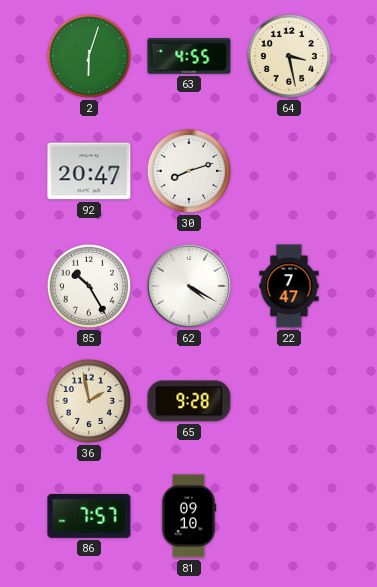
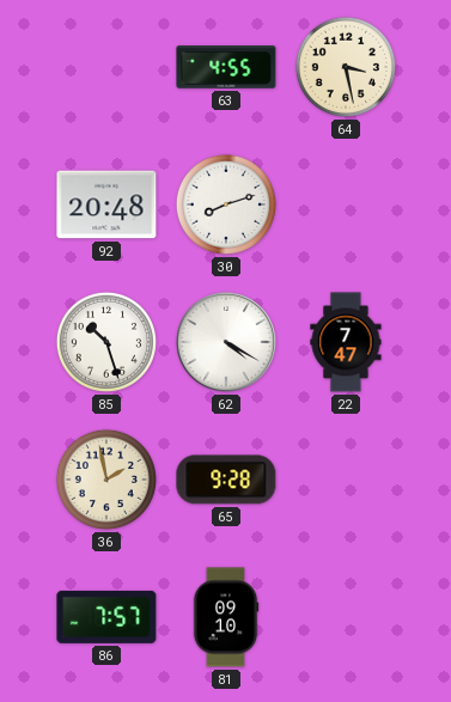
2: 6:03 -> none (89, 56)
92: 20:47 -> 20:48 (106, 205)
85: 10:25 -> 10:27 (106, 342)
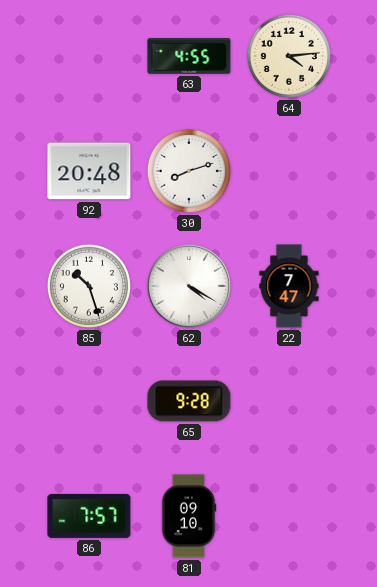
64: 3:28 -> 4:14 (289, 56)
36: 1:58 -> none (106, 480)
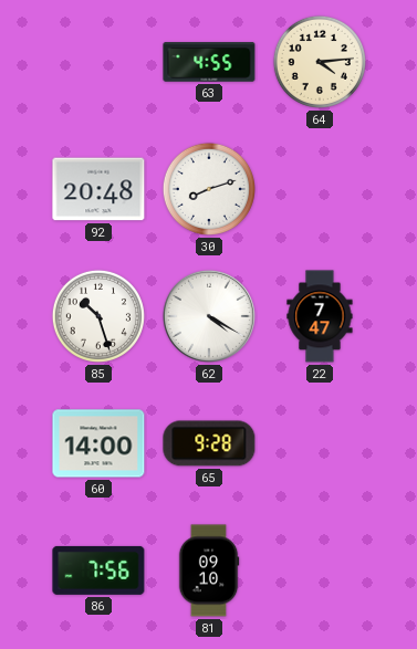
60: none -> 14:00 (98, 443)
86: 7:57 -> 7:56 (98, 571)
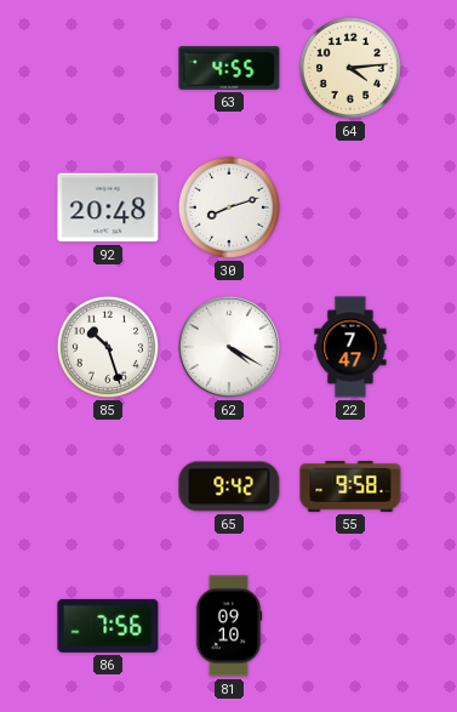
60: 14:00 -> none (98, 443)
65: 9:28 -> 9:42 (229, 486)
55: none -> 9:58 (350, 486)
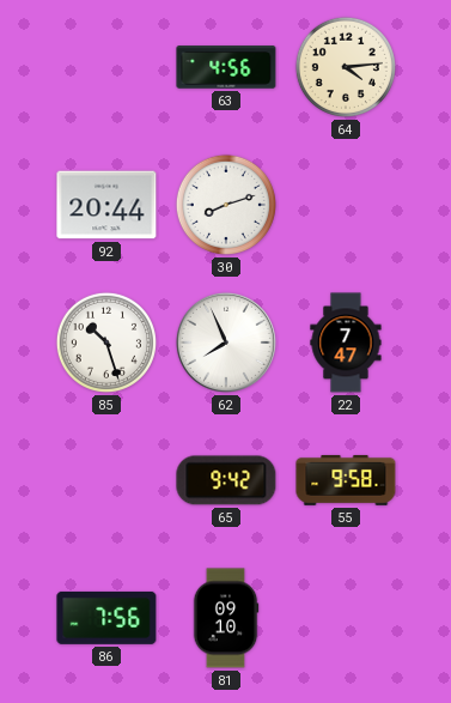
63: 4:55 -> 4:56 (226, 67)
92: 20:48 -> 20:44 (106, 205)
62: 4:20 -> 7:56 (226, 343)
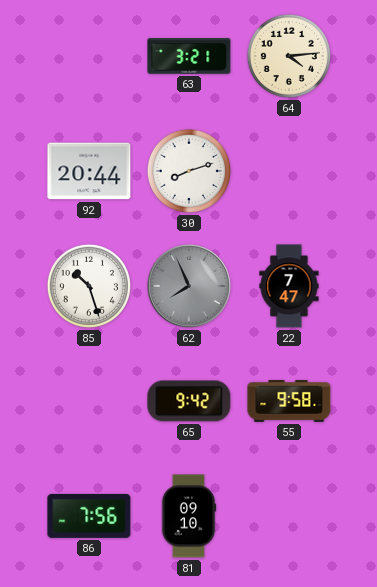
63: 4:56 -> 3:21 (189, 56)
62 dial: white -> grey (189, 286)
